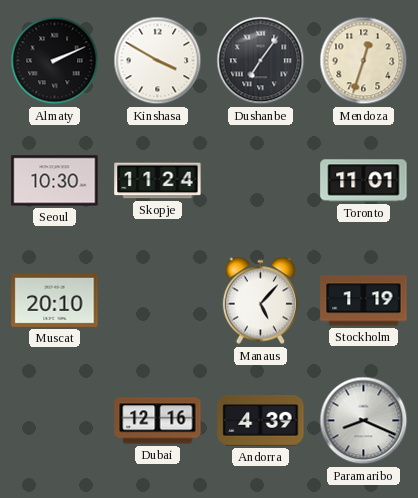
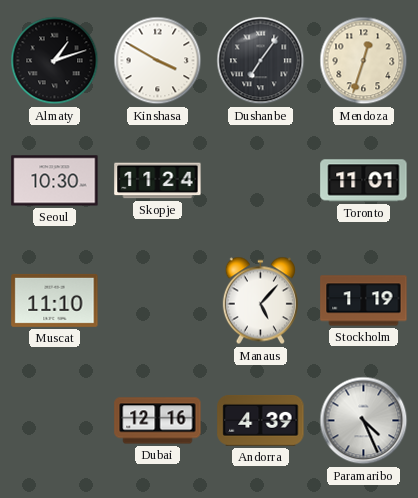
Almaty: 2:11 -> 1:12 (55, 61)
Muscat: 20:10 -> 11:10 (55, 300)
Paramaribo: 8:19 -> 4:26 (364, 421)
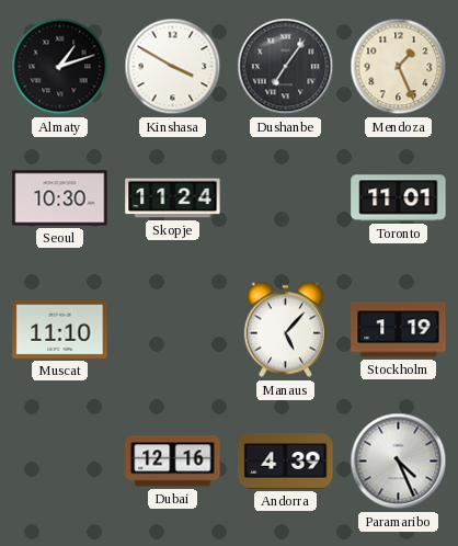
Mendoza: 12:33 -> 1:26 (399, 67)
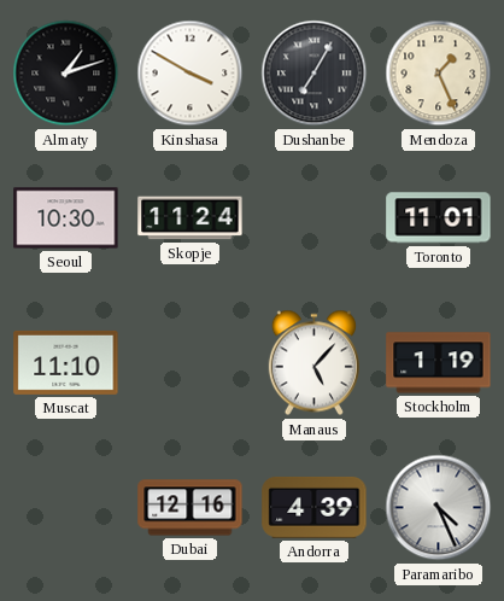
Dushanbe: 7:06 -> 7:05 (315, 74)
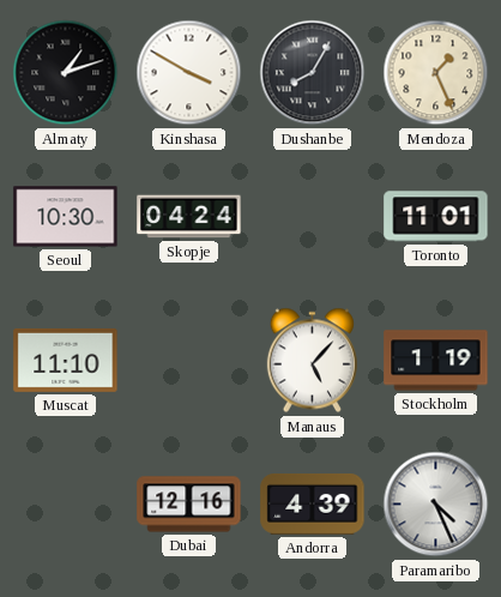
Dushanbe: 7:05 -> 8:05 (313, 73)
Skopje: 11:24 -> 04:24 (189, 217)
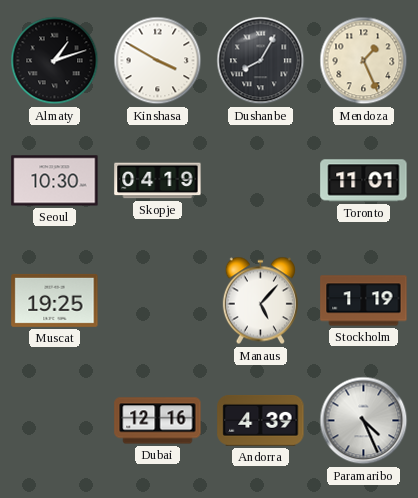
Skopje: 04:24 -> 04:19 (158, 181)
Muscat: 11:10 -> 19:25 (55, 300)
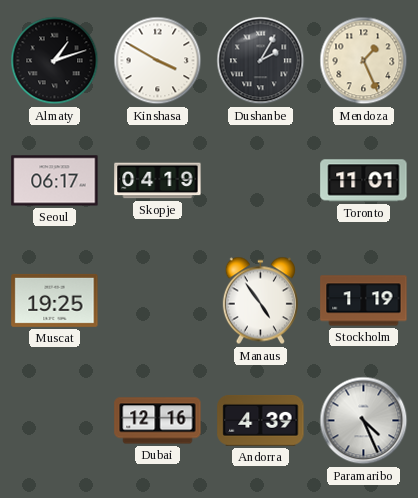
Dushanbe: 8:05 -> 2:05 (261, 61)
Seoul: 10:30 -> 06:17 (55, 181)
Manaus: 5:07 -> 4:54 (260, 301)
